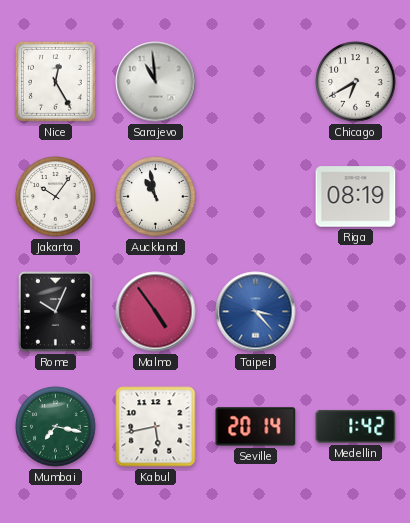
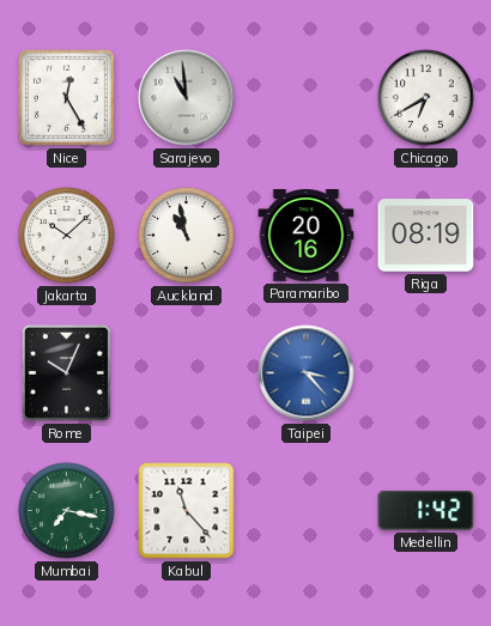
Jakarta: 10:06 -> 10:08 (67, 236)
Paramaribo: none -> 20:16 (307, 236)
Malmo: 4:54 -> none (156, 312)
Kabul: 5:43 -> 11:23 (187, 511)
Seville: 20:14 -> none (256, 427)
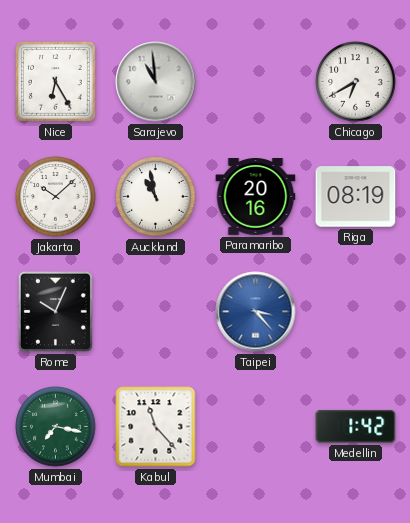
Nice: 12:25 -> 6:25 (55, 81)
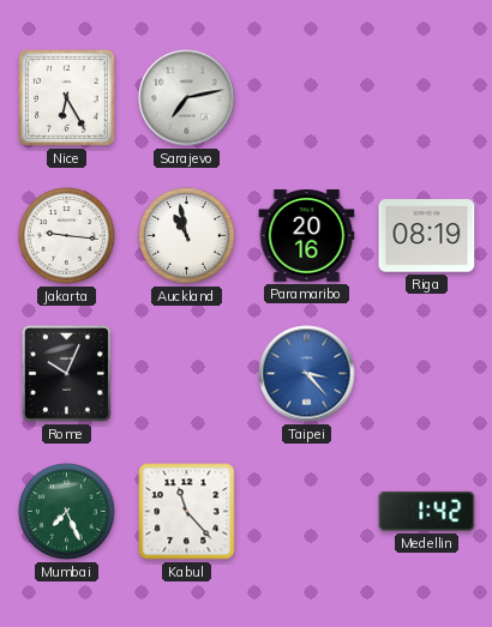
Sarajevo: 10:59 -> 7:13 (187, 98)
Chicago: 6:40 -> none (356, 82)
Jakarta: 10:08 -> 9:16 (67, 236)
Mumbai: 7:17 -> 7:26 (67, 512)
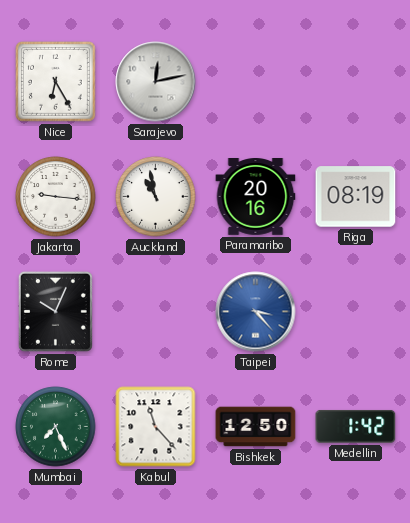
Sarajevo: 7:13 -> 12:13 (156, 82)
Bishkek: none -> 12:50 (256, 427)
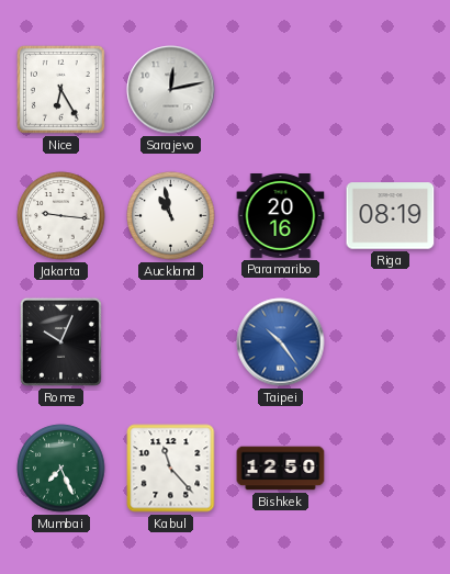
Taipei: 3:23 -> 10:24 (281, 342)
Medellin: 1:42 -> none (356, 426)
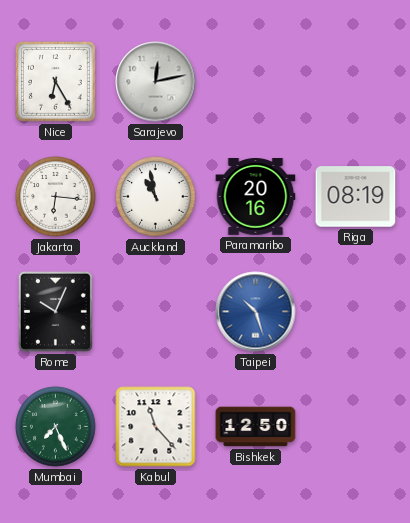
Jakarta: 9:16 -> 6:16 (56, 197)
Taipei: 10:24 -> 10:27 (256, 312)
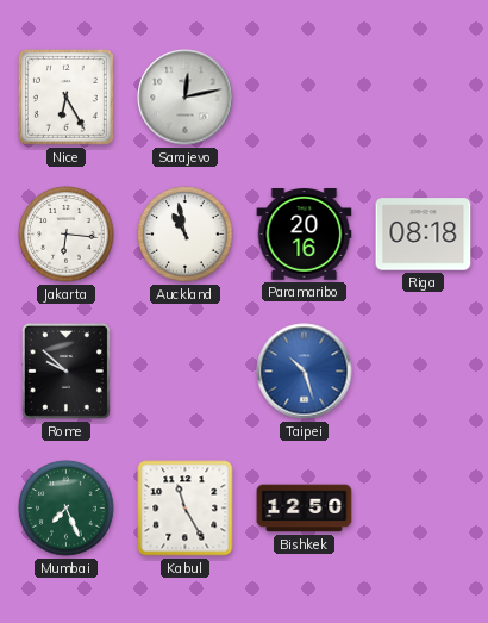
Riga: 08:19 -> 08:18 (424, 235)
Rome: 10:04 -> 9:52 (65, 370)
Kabul: 11:23 -> 11:25 (186, 509)
